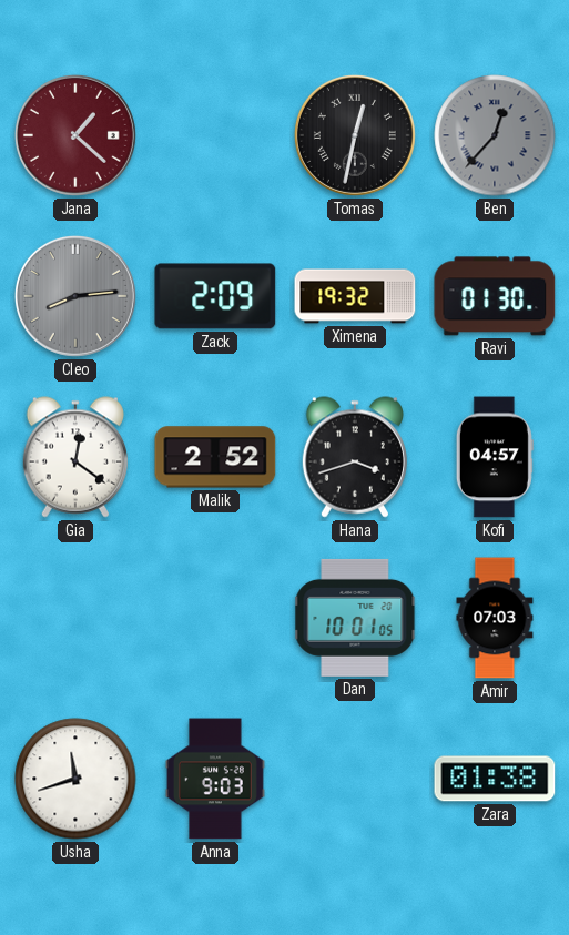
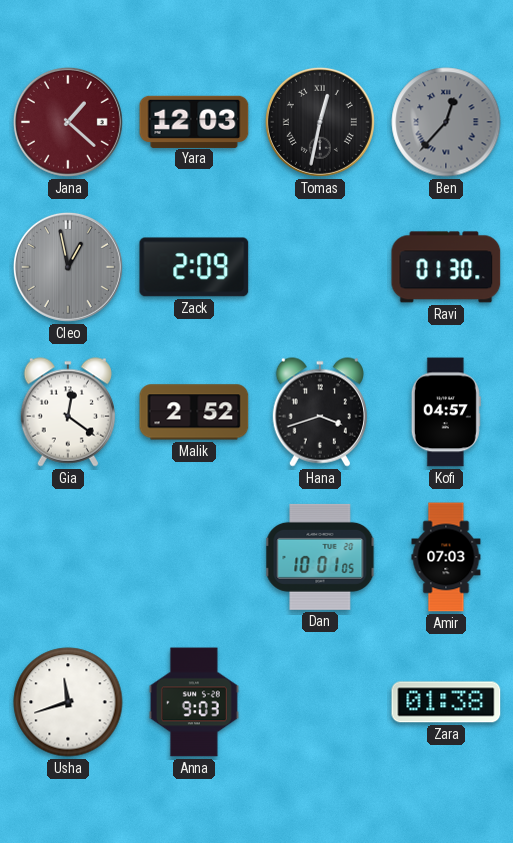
Yara: none -> 12:03 (194, 121)
Cleo: 8:14 -> 12:58 (68, 267)
Ximena: 19:32 -> none (355, 296)
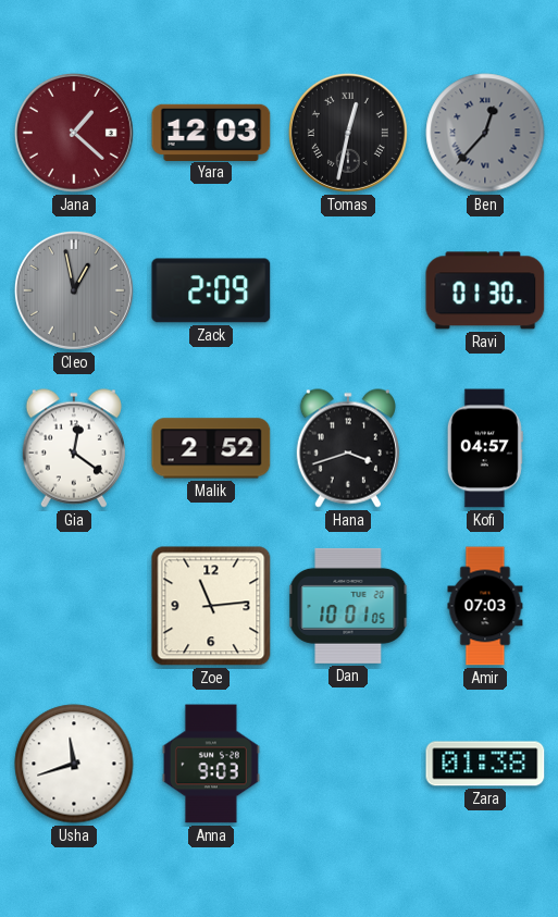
Zoe: none -> 11:14 (211, 606)
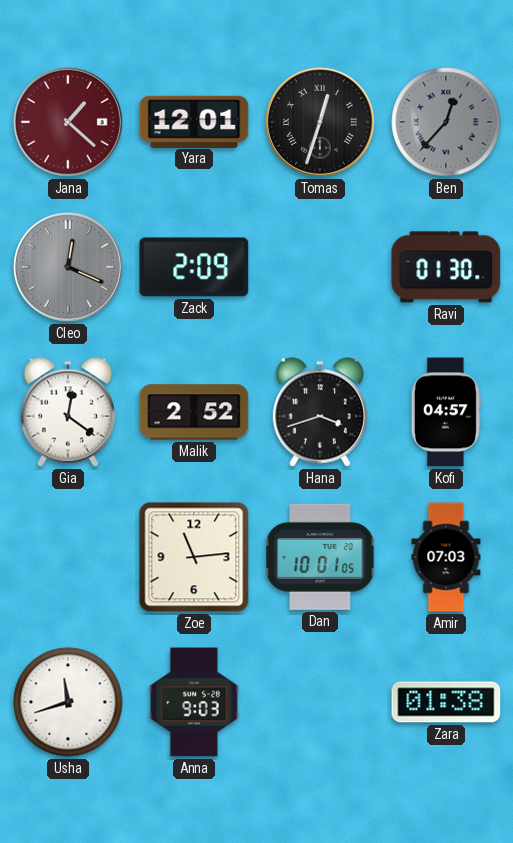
Yara: 12:03 -> 12:01 (194, 121)
Tomas: 12:32 -> 12:33 (320, 122)
Cleo: 12:58 -> 12:19 (68, 267)
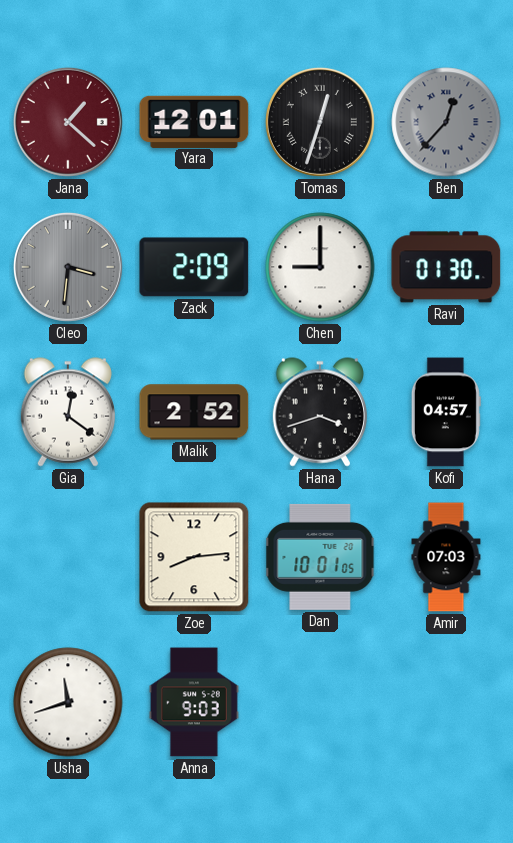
Cleo: 12:19 -> 3:31 (68, 267)
Chen: none -> 9:00 (320, 267)
Zoe: 11:14 -> 8:14 (194, 557)
Zara: 01:38 -> none (446, 702)
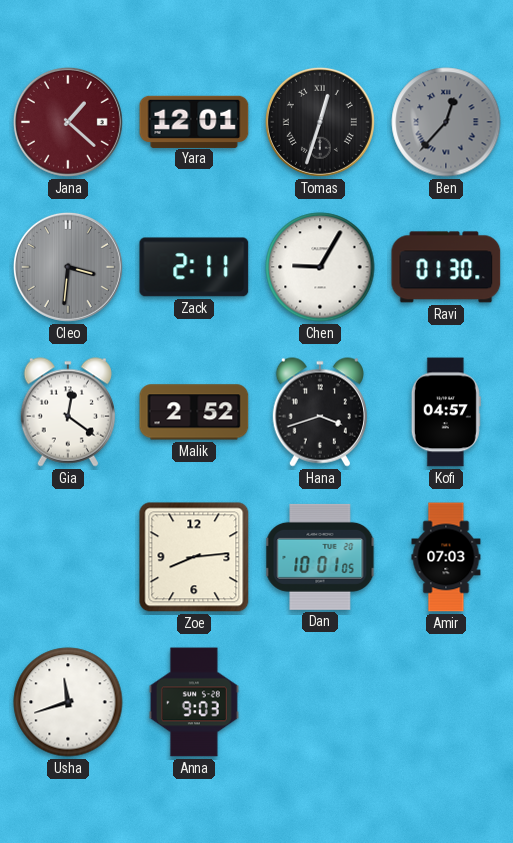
Zack: 2:09 -> 2:11 (194, 267)
Chen: 9:00 -> 9:05 (320, 267)
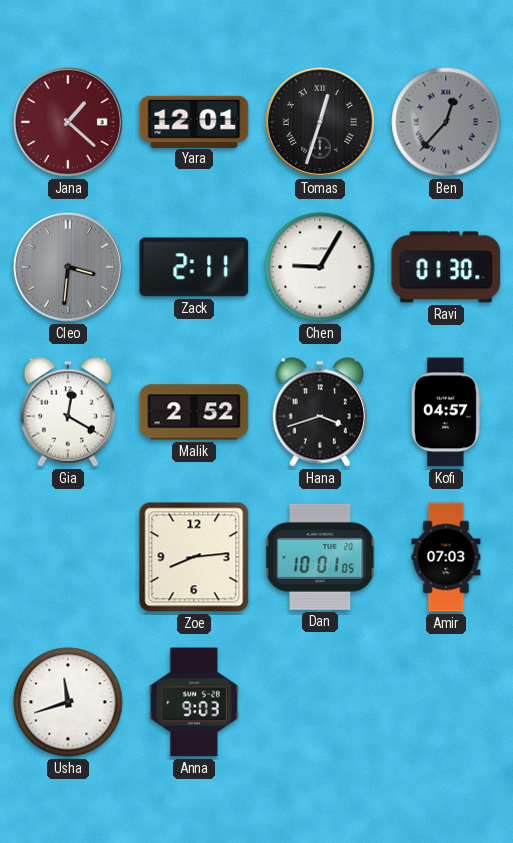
Gia: 12:21 -> 12:20 (68, 412)
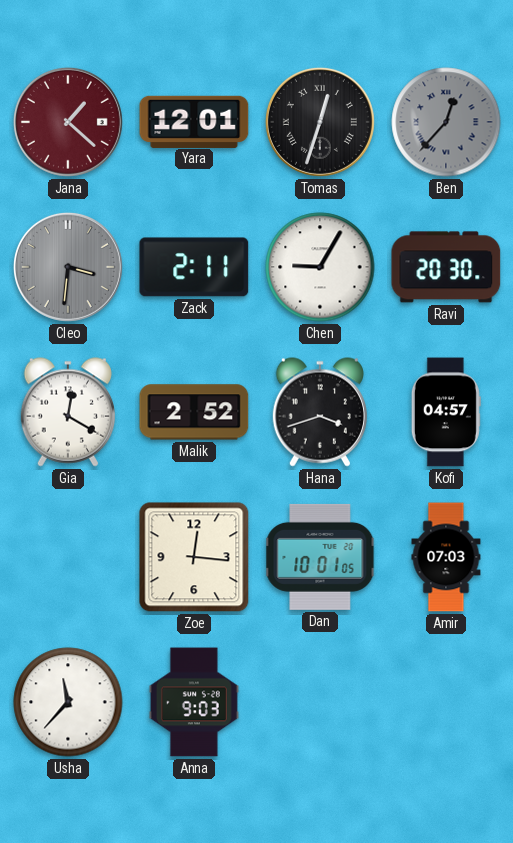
Ravi: 01:30 -> 20:30 (446, 267)
Zoe: 8:14 -> 12:16 (194, 557)
Usha: 11:42 -> 11:37 (68, 702)
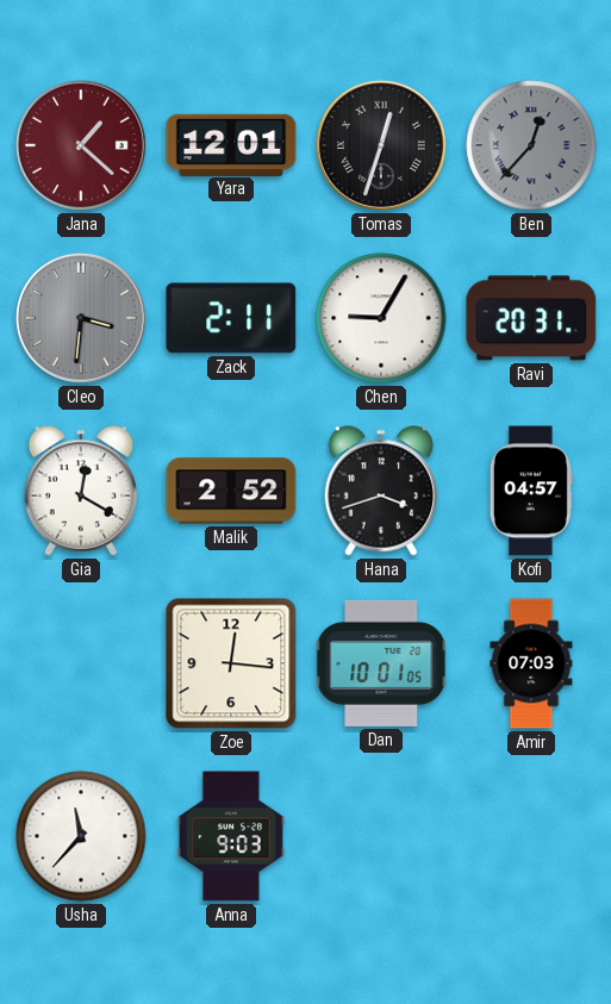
Ravi: 20:30 -> 20:31 (531, 318)
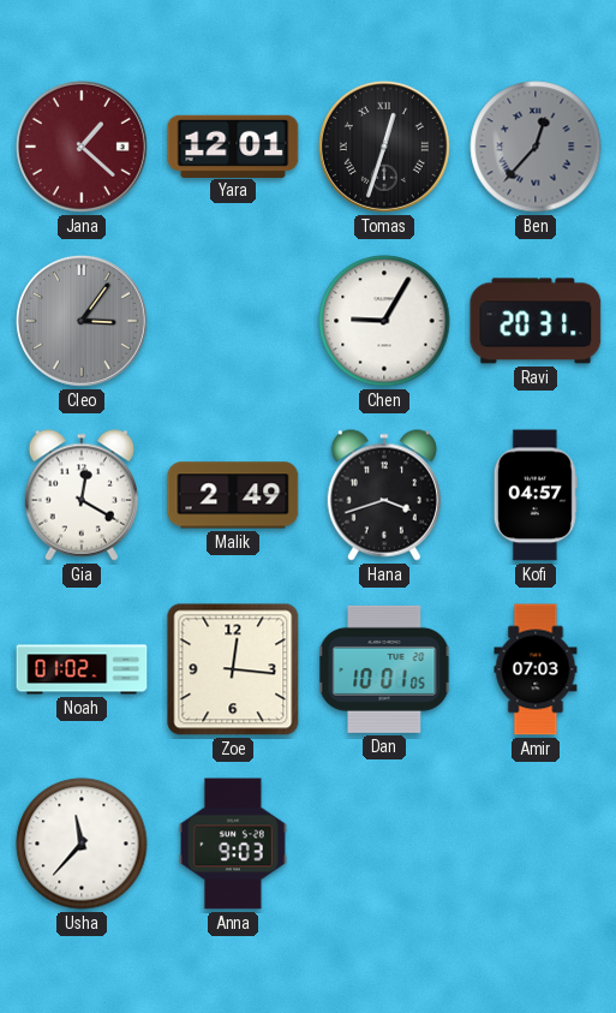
Cleo: 3:31 -> 3:06 (82, 321)
Zack: 2:11 -> none (231, 318)
Malik: 2:52 -> 2:49 (233, 495)
Noah: none -> 01:02 (82, 669)
